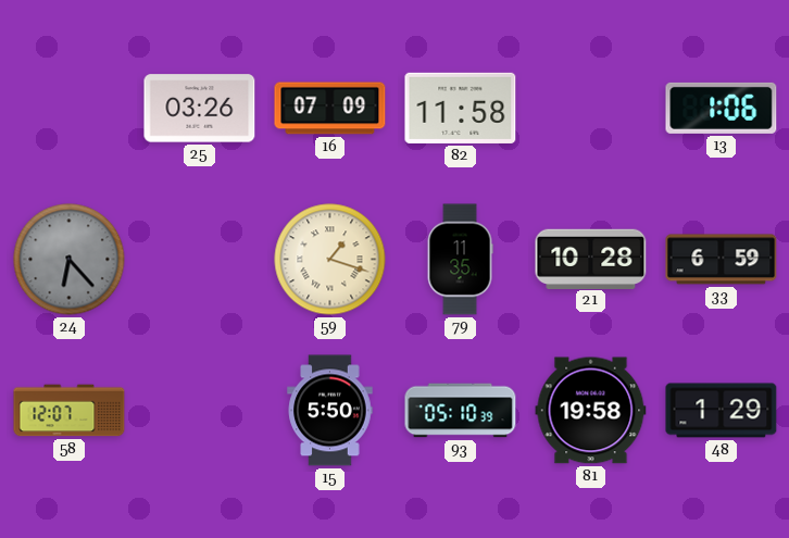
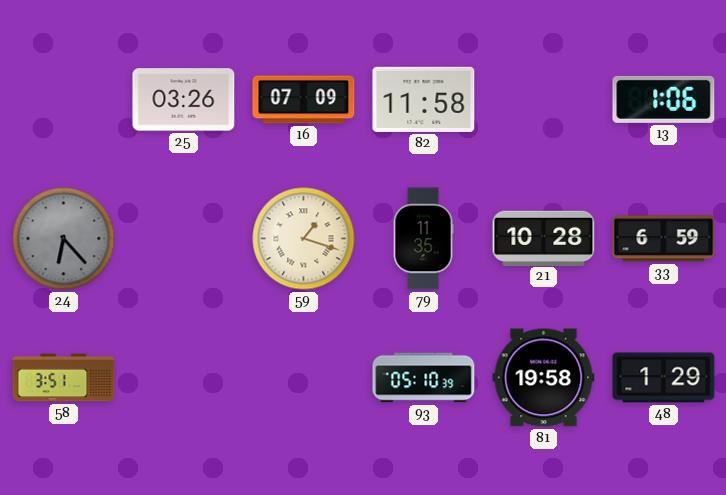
58: 12:07 -> 3:51 (64, 378)
15: 5:50 -> none (330, 411)
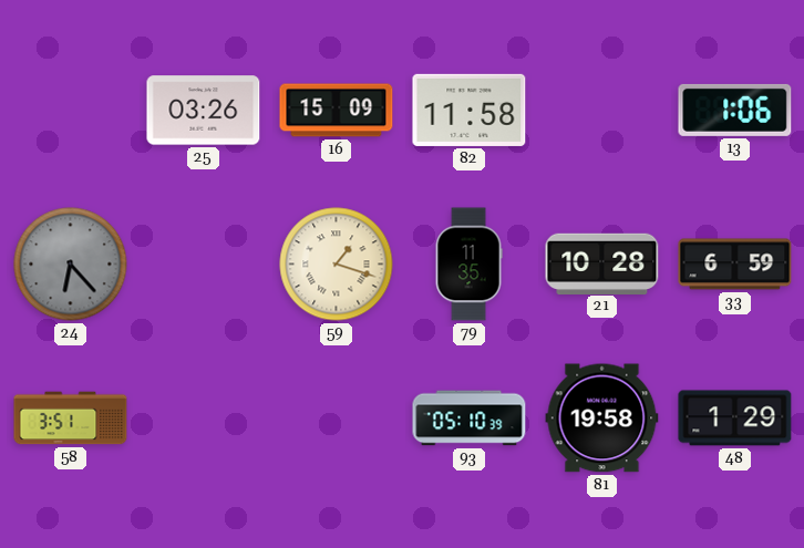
16: 07:09 -> 15:09 (337, 111)
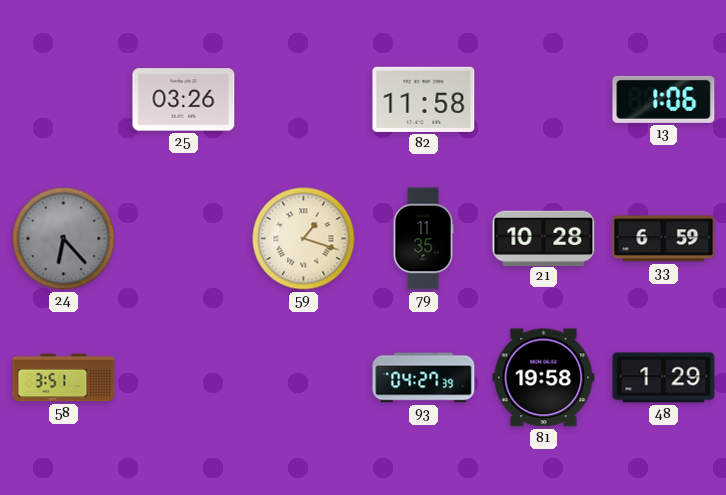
16: 15:09 -> none (337, 111)
93: 05:10 -> 04:27 (424, 378)
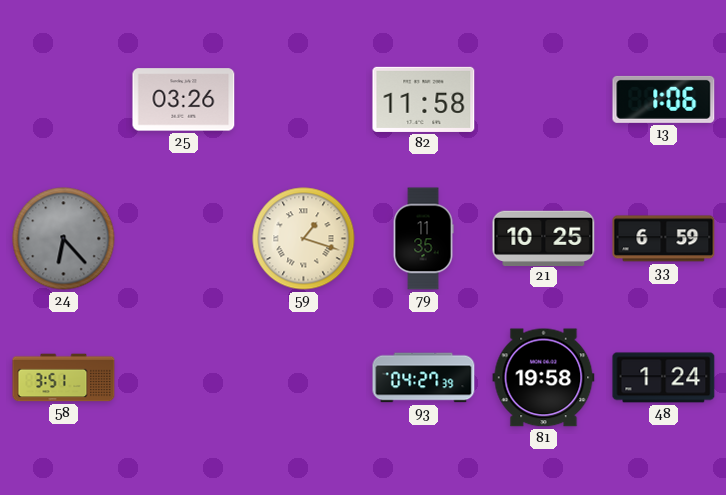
21: 10:28 -> 10:25 (544, 238)
48: 1:29 -> 1:24 (664, 378)
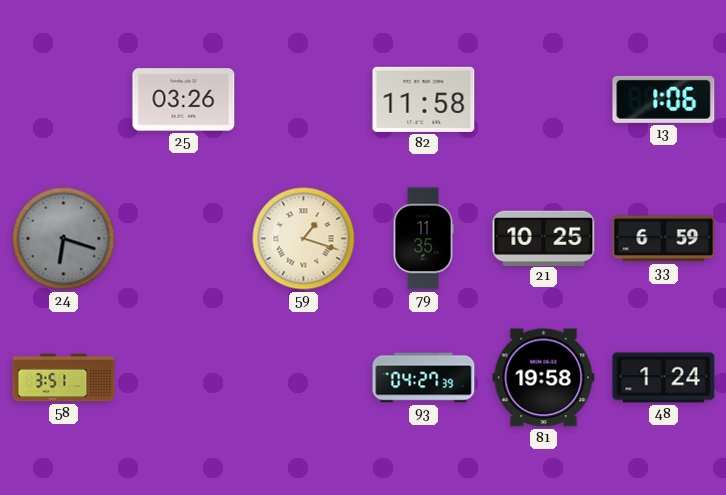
24: 6:23 -> 6:18 (64, 239)
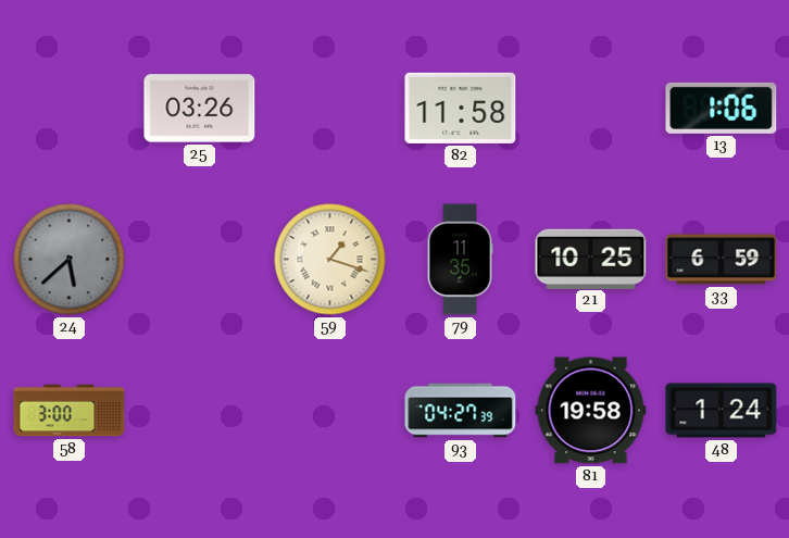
24: 6:18 -> 5:38 (70, 260)
58: 3:51 -> 3:00 (70, 411)
